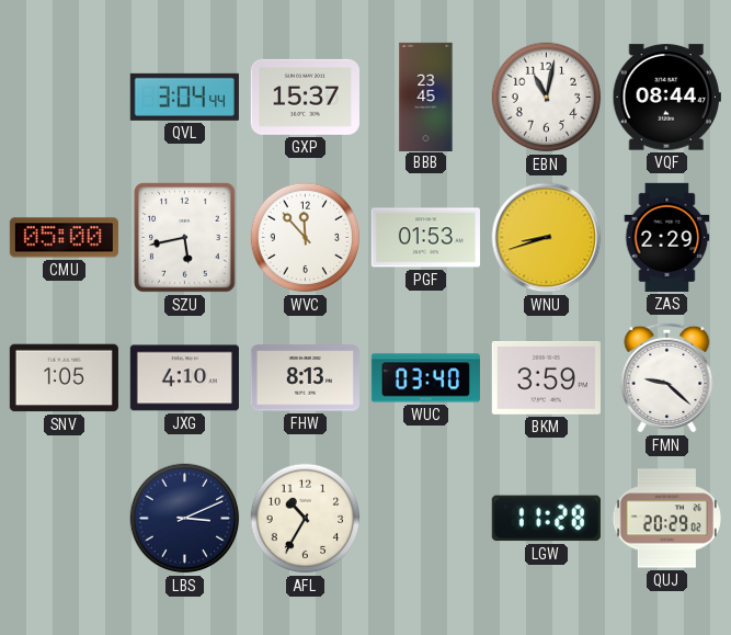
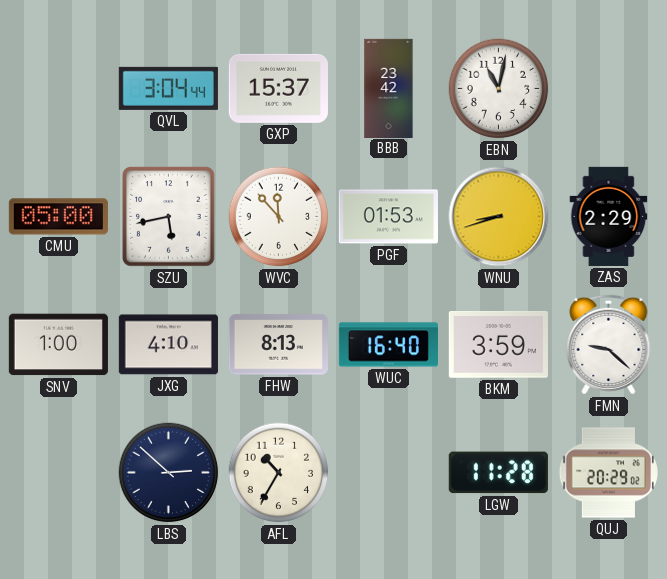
BBB: 23:45 -> 23:42 (389, 88)
VQF: 08:44 -> none (666, 98)
SNV: 1:05 -> 1:00 (58, 345)
WUC: 03:40 -> 16:40 (388, 345)
LBS: 3:11 -> 2:52 (169, 473)
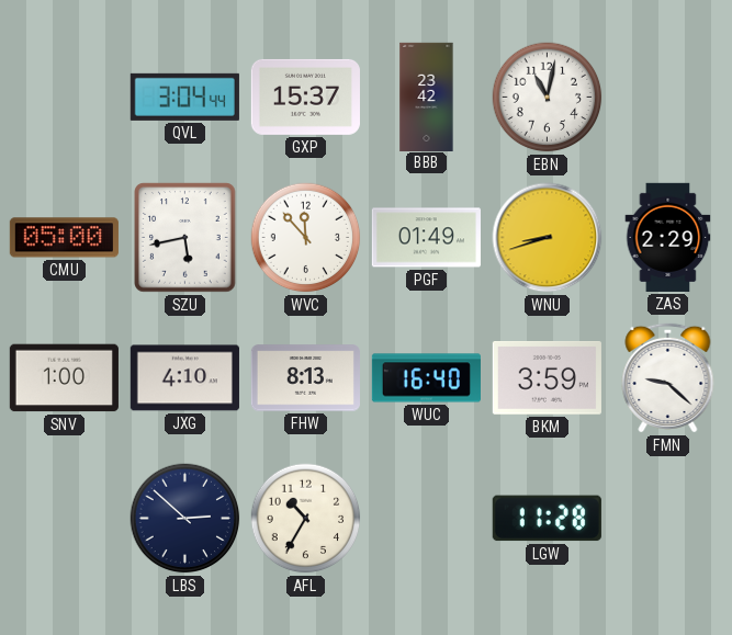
PGF: 01:53 -> 01:49 (426, 238)
QUJ: 20:29 -> none (608, 473)
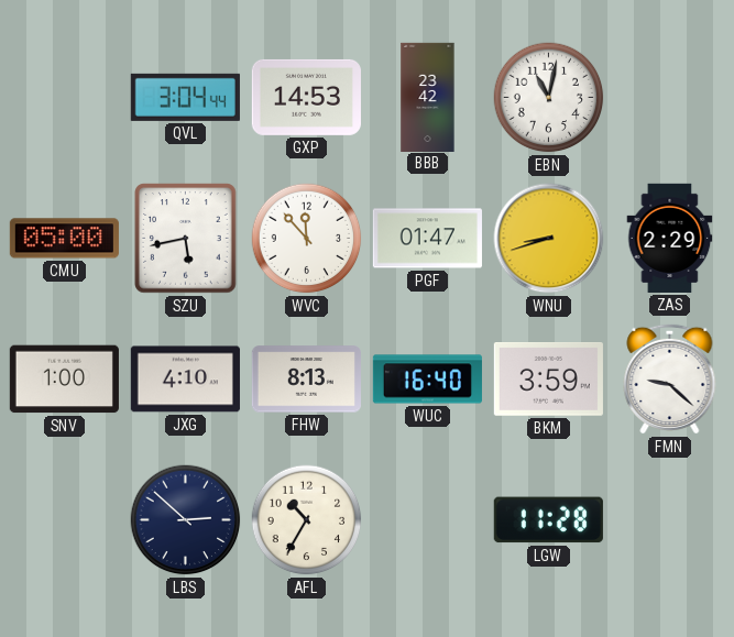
GXP: 15:37 -> 14:53 (306, 97)
PGF: 01:49 -> 01:47 (427, 239)
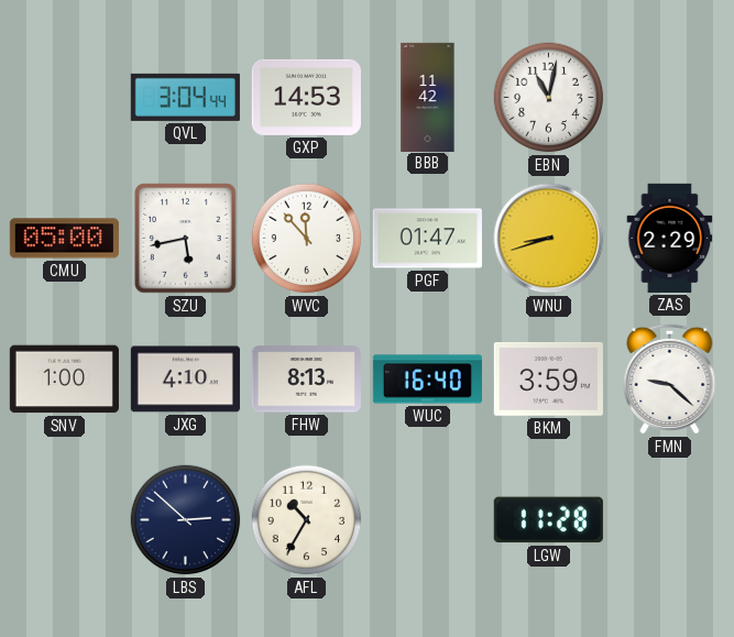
BBB: 23:42 -> 11:42 (428, 97)
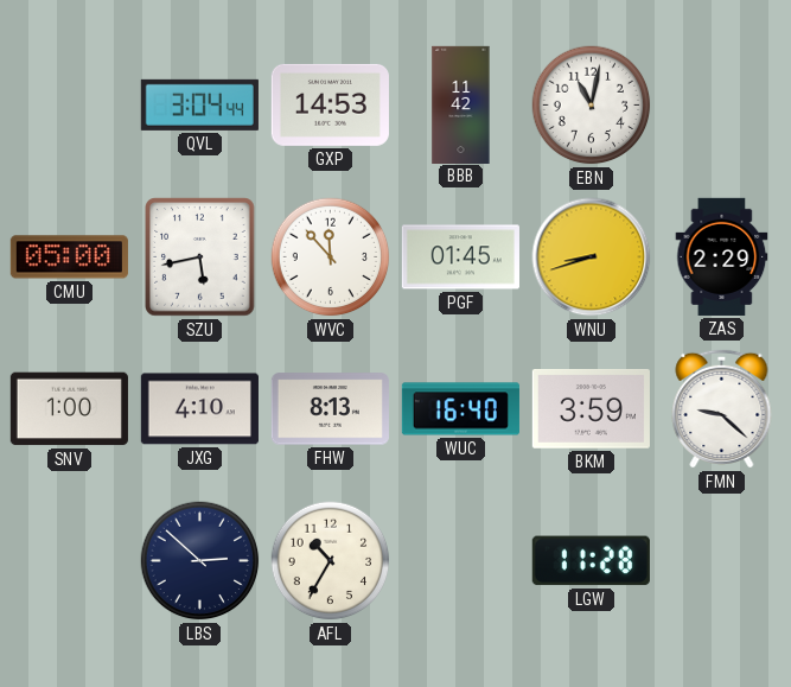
PGF: 01:47 -> 01:45 (460, 257)
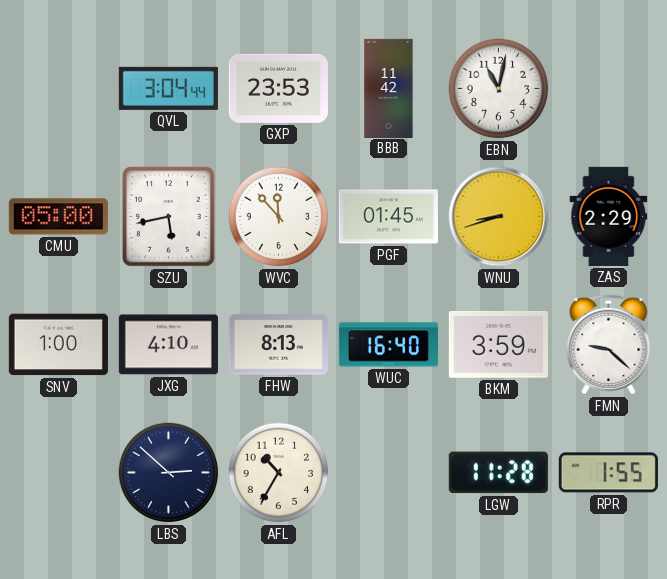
GXP: 14:53 -> 23:53 (278, 88)
RPR: none -> 1:55 (608, 473)
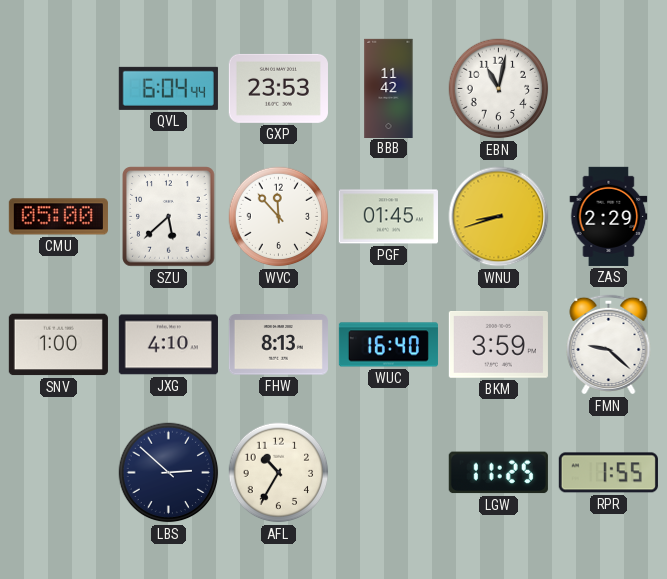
QVL: 3:04 -> 6:04 (168, 88)
SZU: 5:43 -> 5:38 (169, 217)
LGW: 11:28 -> 11:25 (498, 473)
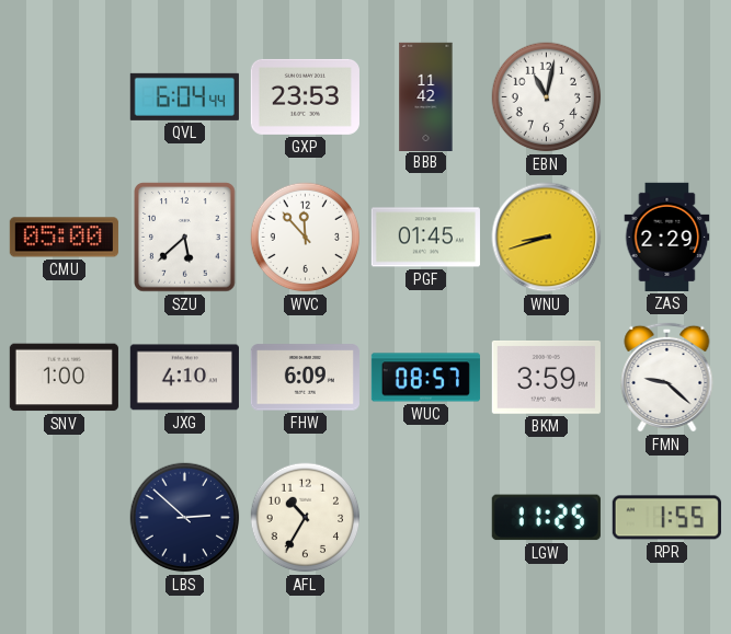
FHW: 8:13 -> 6:09 (305, 378)
WUC: 16:40 -> 08:57 (425, 378)
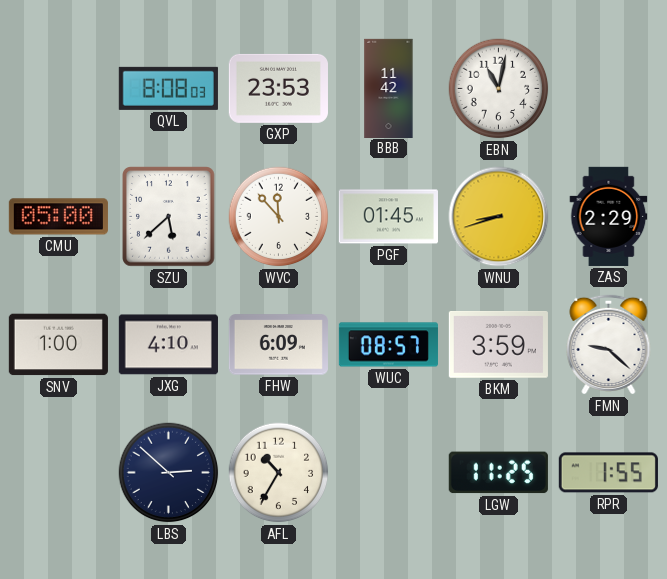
QVL: 6:04 -> 8:08 (168, 88)
